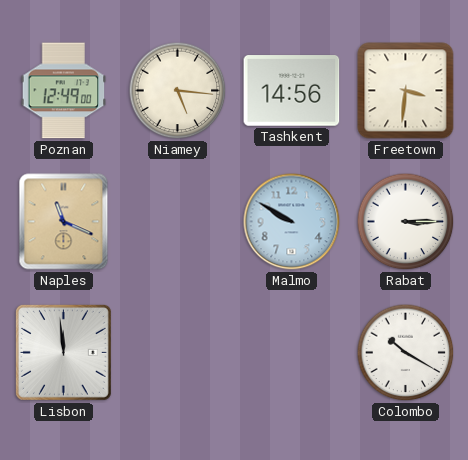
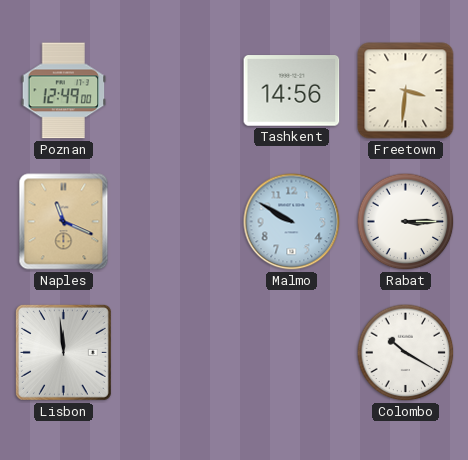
Niamey: 5:16 -> none (178, 91)
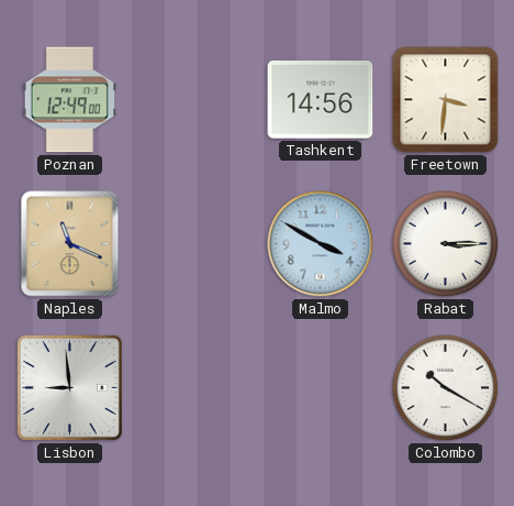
Malmo: 9:50 -> 3:50 (321, 244)
Lisbon: 11:59 -> 8:59 (69, 387)
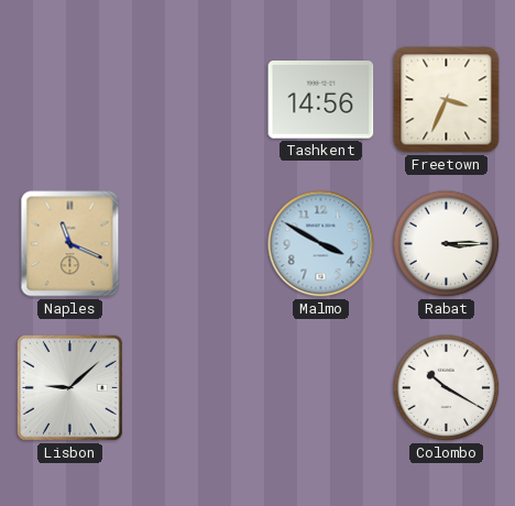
Poznan: 12:49 -> none (70, 100)
Freetown: 3:31 -> 3:34 (447, 100)
Lisbon: 8:59 -> 9:08 (69, 387)
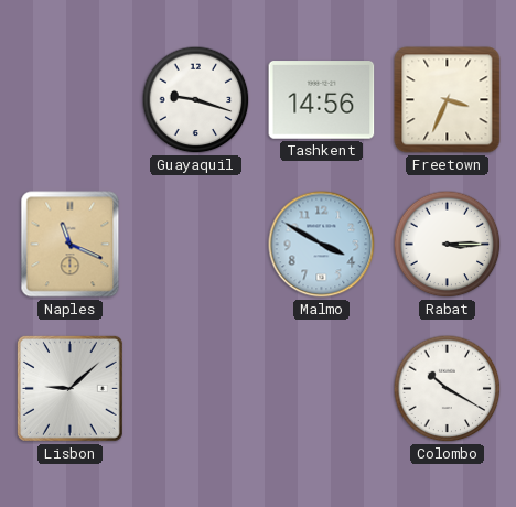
Guayaquil: none -> 9:18 (196, 100)
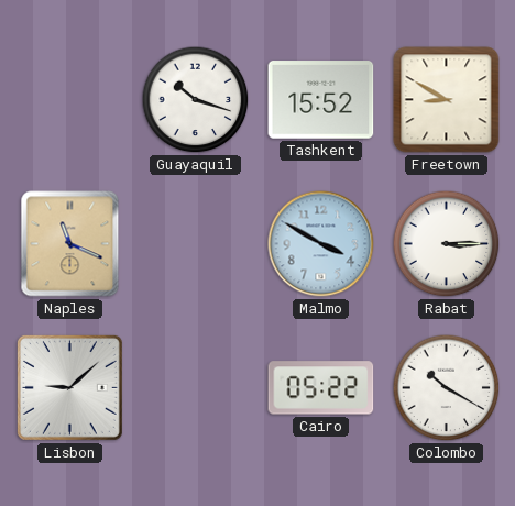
Guayaquil: 9:18 -> 10:18 (196, 100)
Tashkent: 14:56 -> 15:52 (321, 100)
Freetown: 3:34 -> 8:50 (447, 100)
Cairo: none -> 05:22 (321, 388)
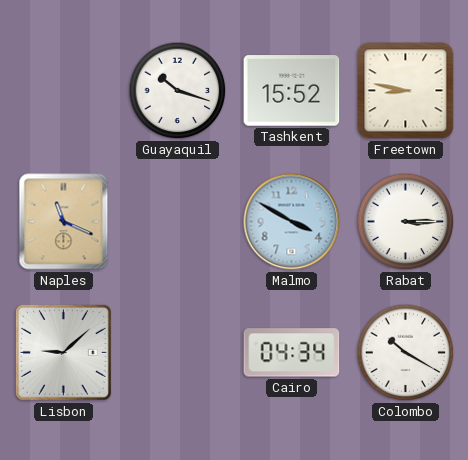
Freetown: 8:50 -> 8:47 (406, 91)
Cairo: 05:22 -> 04:34 (292, 353)
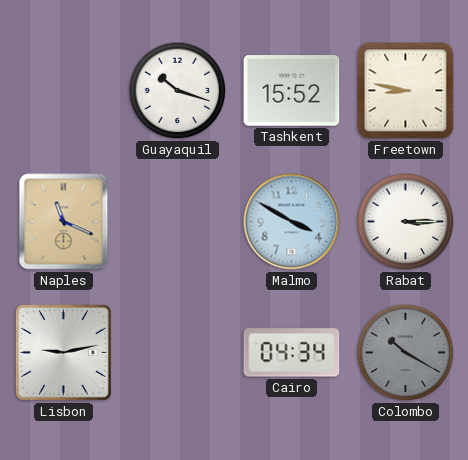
Lisbon: 9:08 -> 9:13 (63, 352)
Colombo dial: white -> grey (406, 353)
